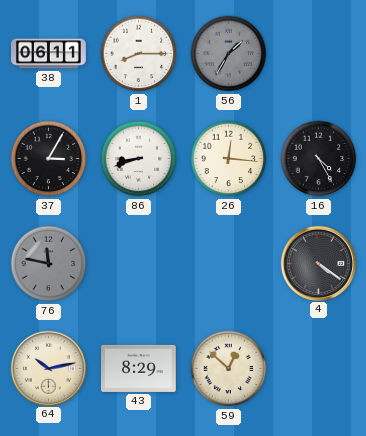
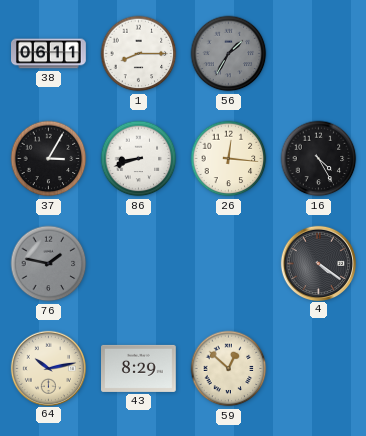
76: 11:47 -> 1:47 (49, 264)
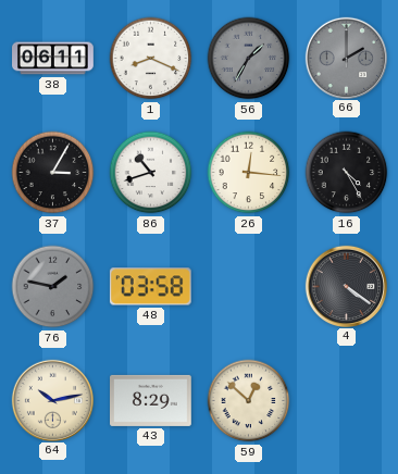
1: 8:15 -> 8:19 (151, 59)
66: none -> 2:00 (346, 58)
86: 8:42 -> 10:42 (151, 173)
48: none -> 03:58 (150, 287)
